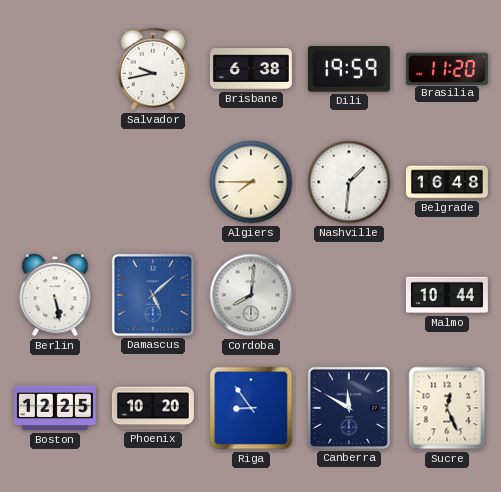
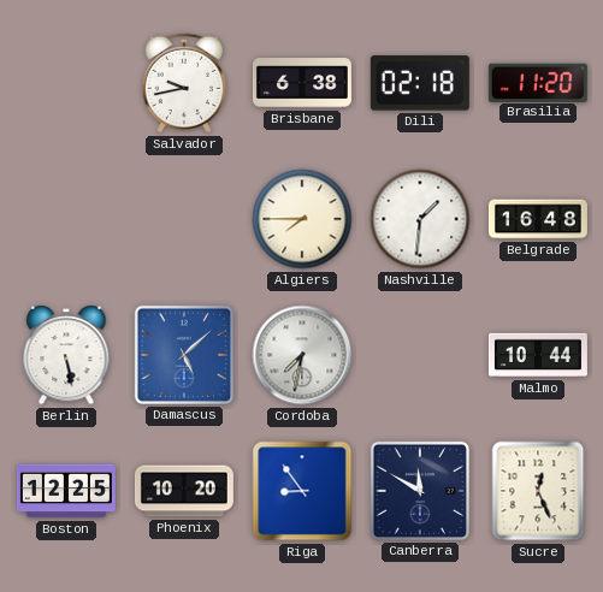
Dili: 19:59 -> 02:18 (420, 83)
Cordoba: 8:01 -> 7:32 (302, 355)
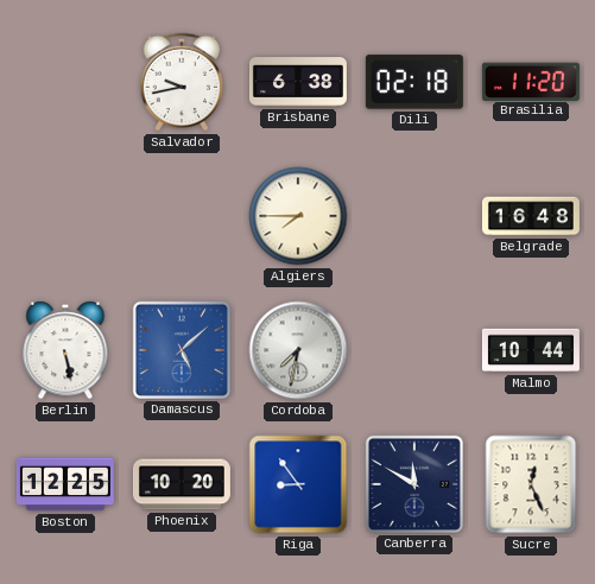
Nashville: 1:31 -> none (420, 219)
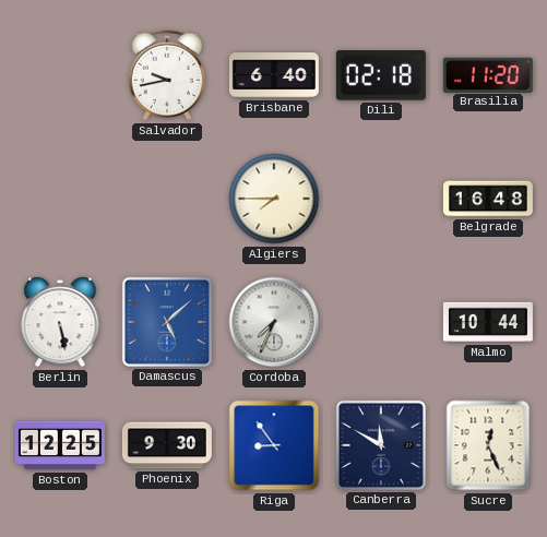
Brisbane: 6:38 -> 6:40 (274, 75)
Cordoba: 7:32 -> 7:34 (274, 322)
Phoenix: 10:20 -> 9:30 (167, 445)
